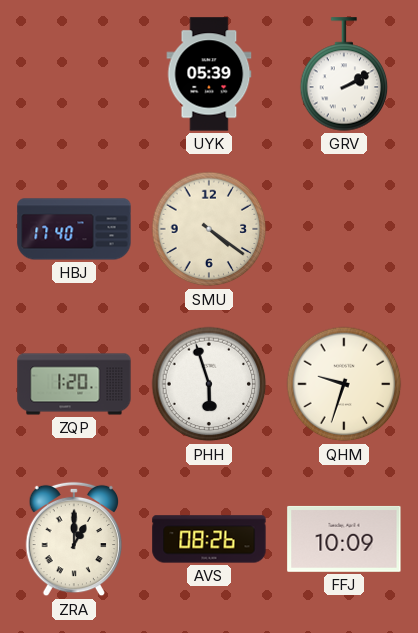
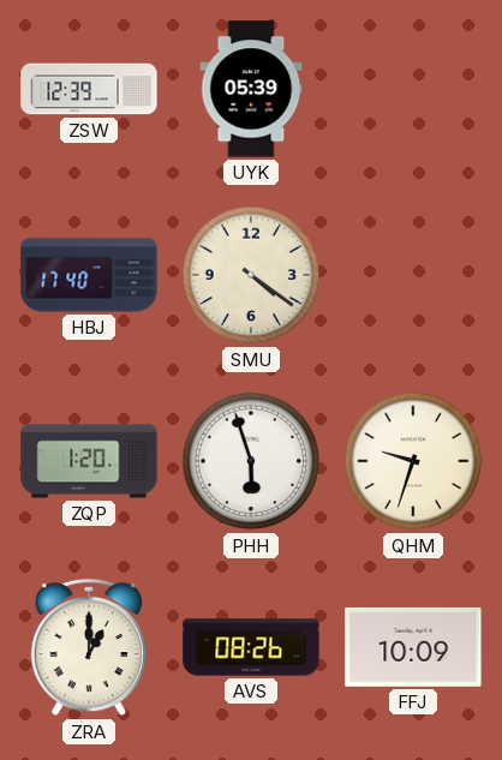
ZSW: none -> 12:39 (89, 89)
GRV: 2:10 -> none (344, 74)
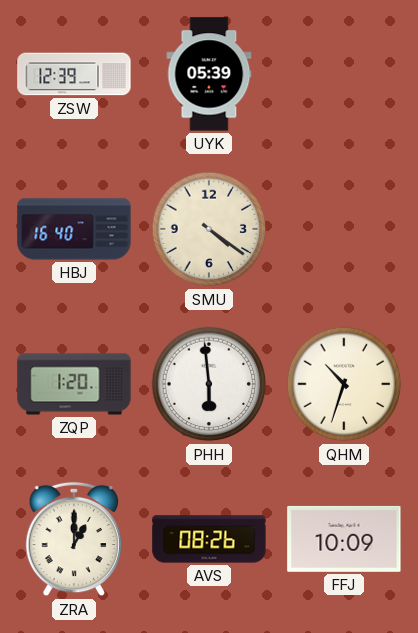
HBJ: 17:40 -> 16:40 (74, 229)
PHH: 5:57 -> 5:59 (209, 384)
QHM: 9:33 -> 10:33 (344, 384)
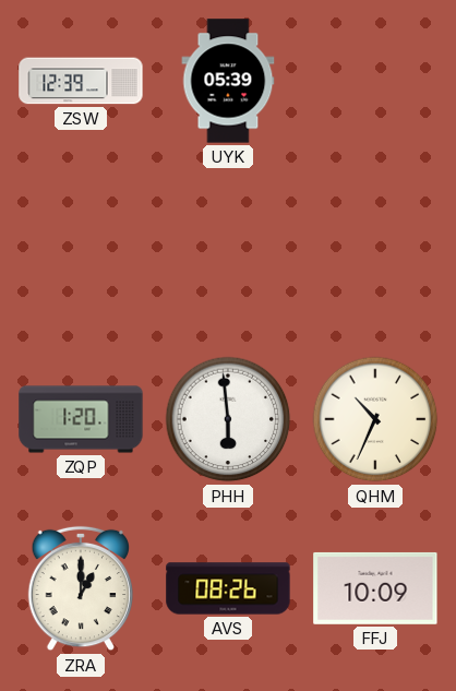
HBJ: 16:40 -> none (74, 229)
SMU: 4:21 -> none (209, 229)
QHM: 10:33 -> 10:34 (375, 419)
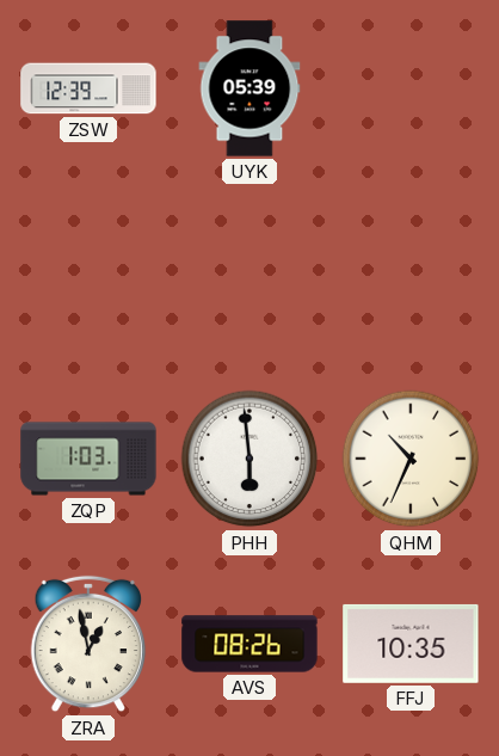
ZQP: 1:20 -> 1:03 (88, 459)
ZRA: 1:00 -> 12:58 (88, 644)
FFJ: 10:09 -> 10:35 (411, 644)
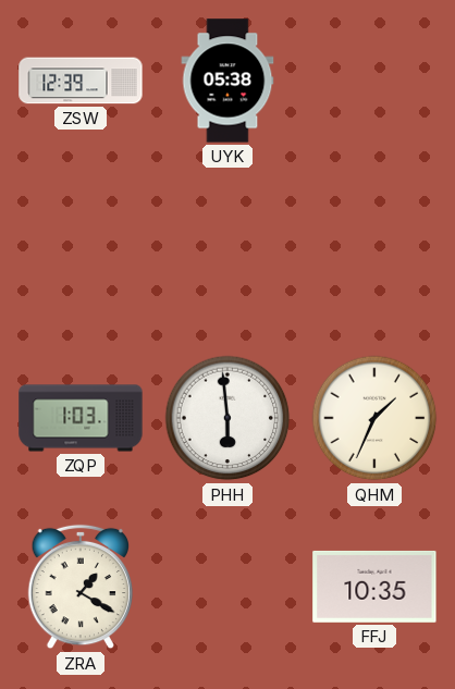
UYK: 05:39 -> 05:38 (228, 81)
QHM: 10:34 -> 1:34 (374, 418)
ZRA: 12:58 -> 1:20 (81, 587)
AVS: 08:26 -> none (249, 644)
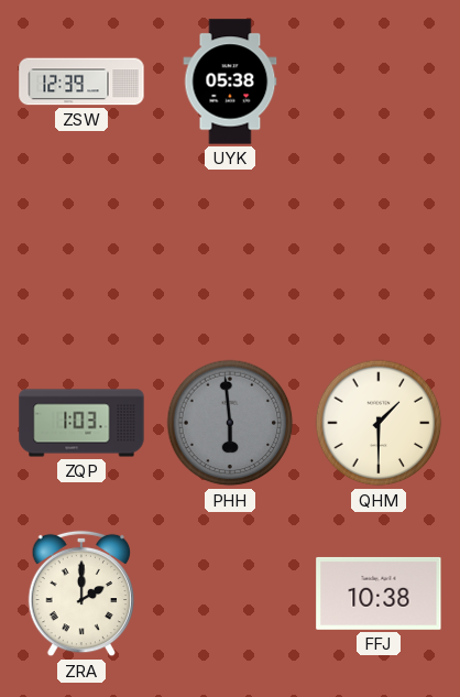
PHH dial: white -> grey (230, 423)
QHM: 1:34 -> 1:30 (379, 423)
ZRA: 1:20 -> 2:00 (81, 593)
FFJ: 10:35 -> 10:38 (379, 593)
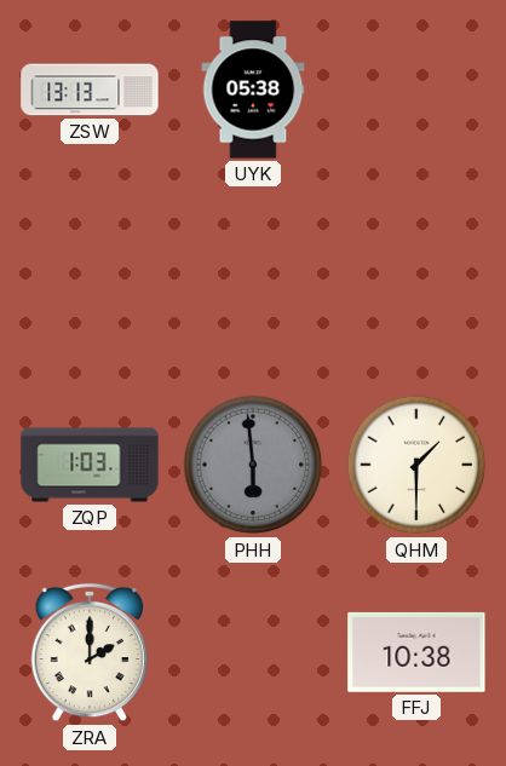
ZSW: 12:39 -> 13:13 (90, 90)
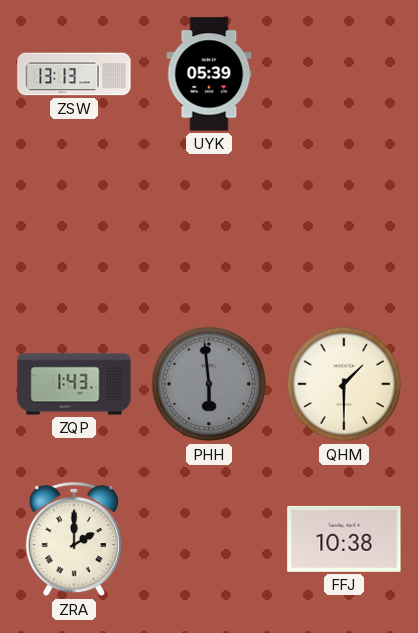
UYK: 05:38 -> 05:39 (209, 74)
ZQP: 1:03 -> 1:43 (74, 384)
